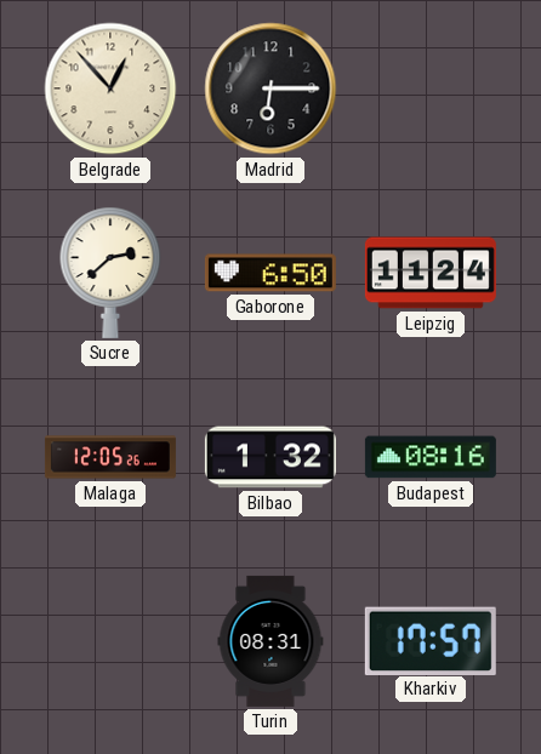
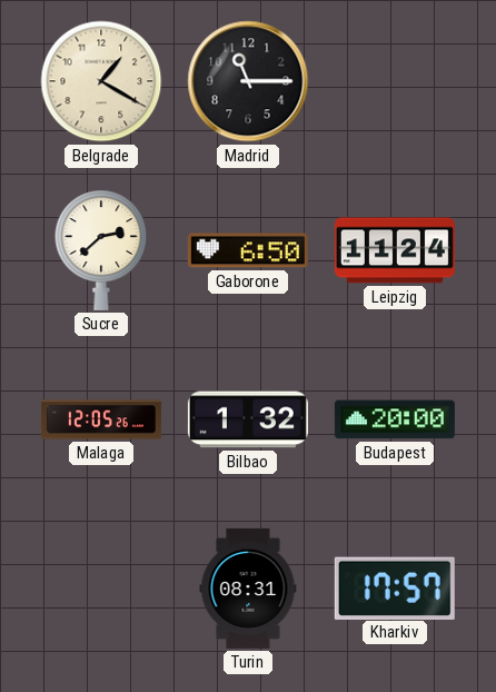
Belgrade: 12:53 -> 1:20 (101, 81)
Madrid: 6:15 -> 11:15 (248, 81)
Budapest: 08:16 -> 20:00 (395, 419)
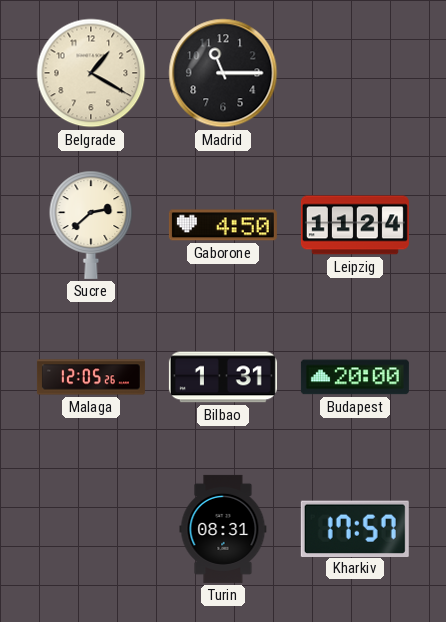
Gaborone: 6:50 -> 4:50 (223, 225)
Bilbao: 1:32 -> 1:31 (223, 377)
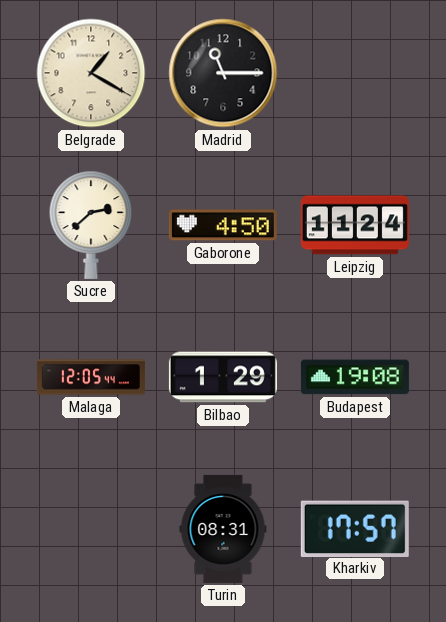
Malaga: 12:05:26 -> 12:05:44 (91, 377)
Bilbao: 1:31 -> 1:29 (223, 377)
Budapest: 20:00 -> 19:08 (355, 377)
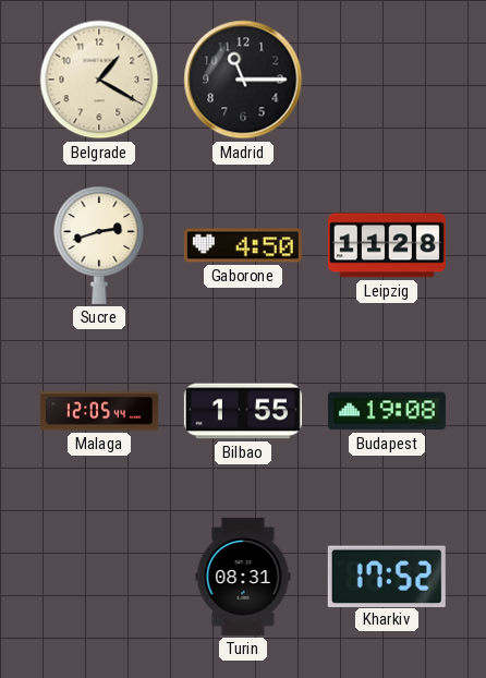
Sucre: 2:38 -> 2:42 (99, 245)
Leipzig: 11:24 -> 11:28 (387, 245)
Bilbao: 1:29 -> 1:55 (243, 411)
Kharkiv: 17:57 -> 17:52 (387, 576)
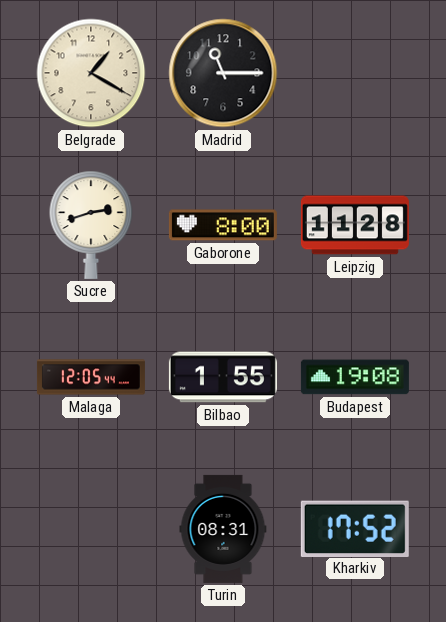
Gaborone: 4:50 -> 8:00 (223, 225)
